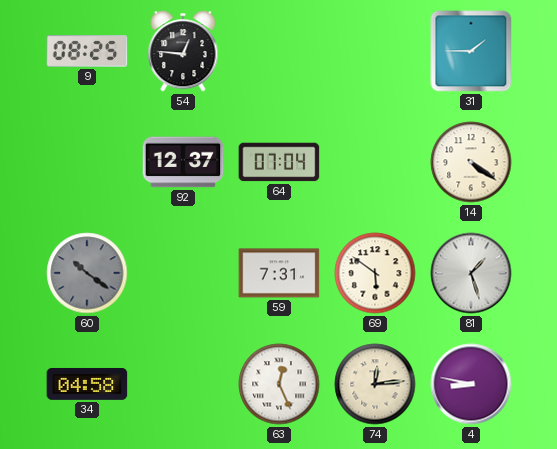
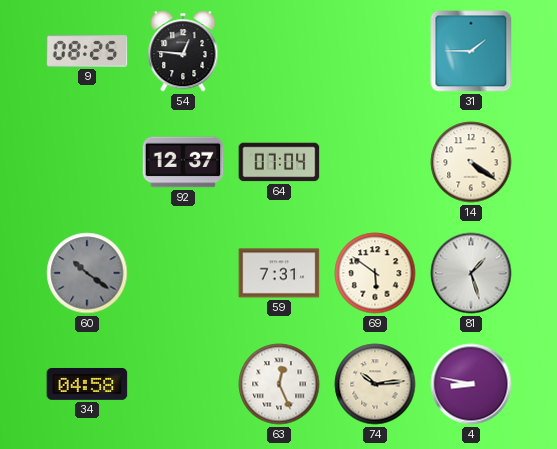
74: 12:14 -> 10:14 (375, 384)
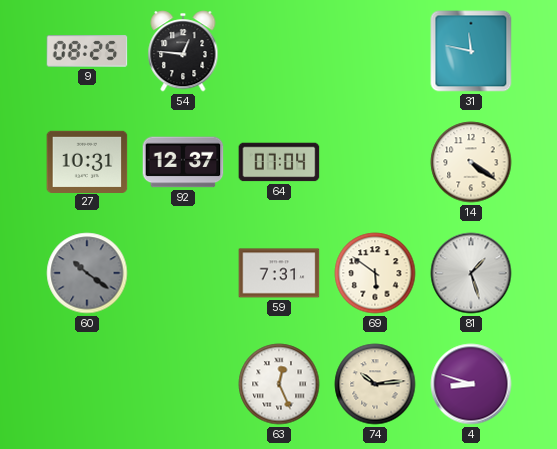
31: 1:45 -> 11:47 (471, 51)
27: none -> 10:31 (87, 161)
34: 04:58 -> none (87, 384)
4: 8:47 -> 8:48 (471, 384)
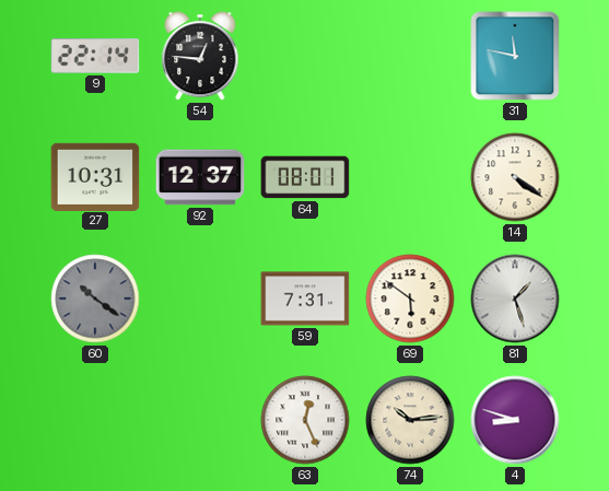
9: 08:25 -> 22:14 (95, 57)
64: 07:04 -> 08:01 (305, 177)
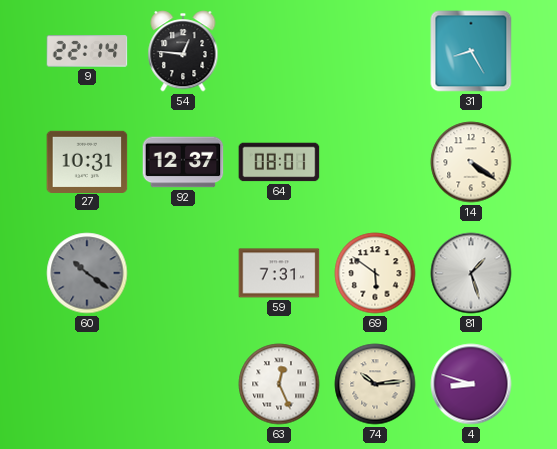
31: 11:47 -> 8:25 (471, 51)
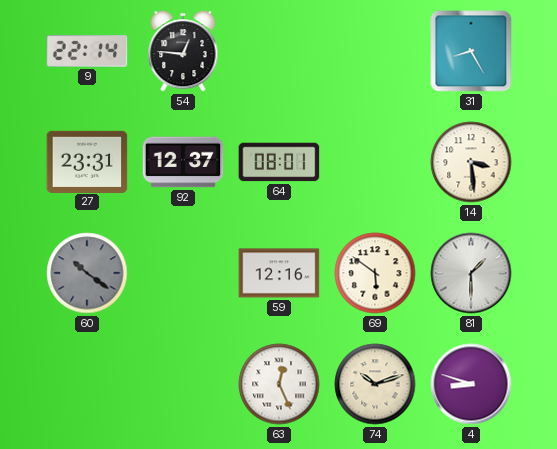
27: 10:31 -> 23:31 (87, 161)
14: 4:21 -> 3:29 (471, 162)
59: 7:31 -> 12:16 (279, 273)
81: 1:27 -> 1:30 (471, 273)
74: 10:14 -> 10:12 (375, 384)
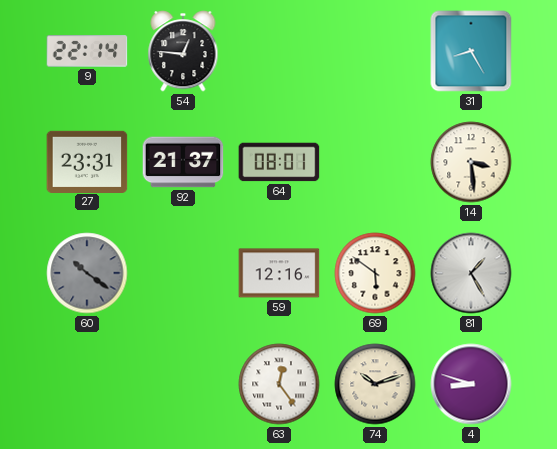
92: 12:37 -> 21:37 (183, 162)
81: 1:30 -> 1:25 (471, 273)
63: 12:26 -> 12:24 (279, 384)
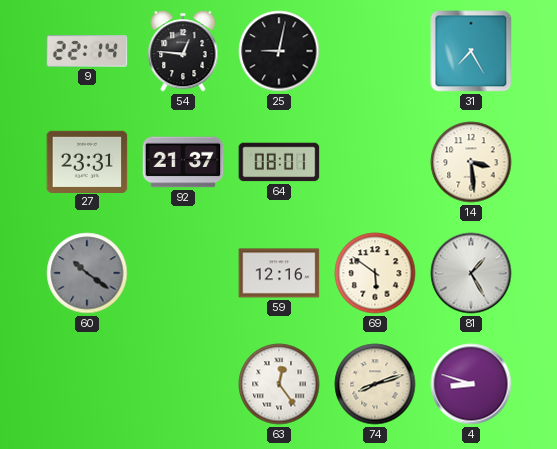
25: none -> 9:02 (279, 51)
31: 8:25 -> 7:25 (471, 51)
74: 10:12 -> 8:12 (375, 384)
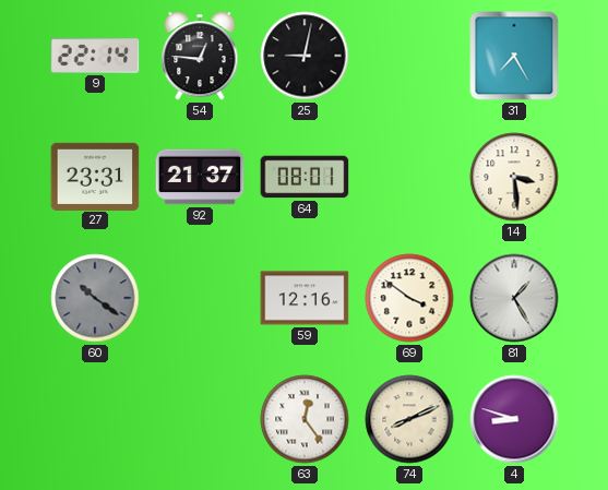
69: 5:51 -> 3:51 (409, 298)
74: 8:12 -> 8:11 (409, 419)
